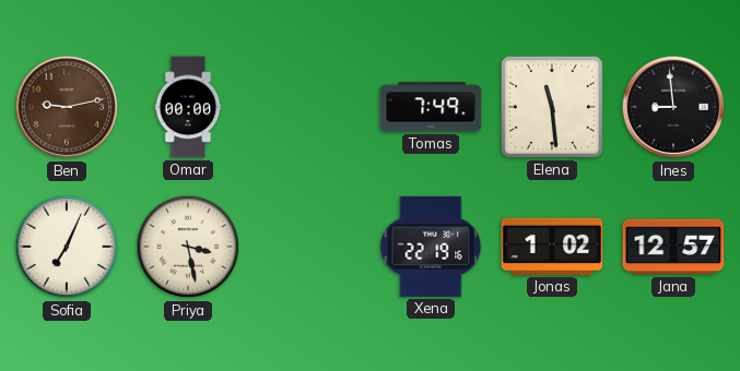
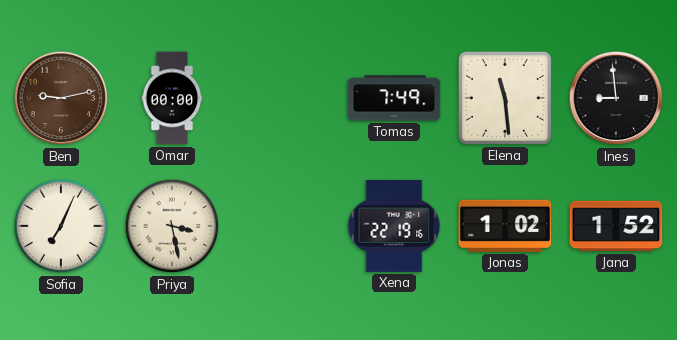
Jana: 12:57 -> 1:52 (616, 226)
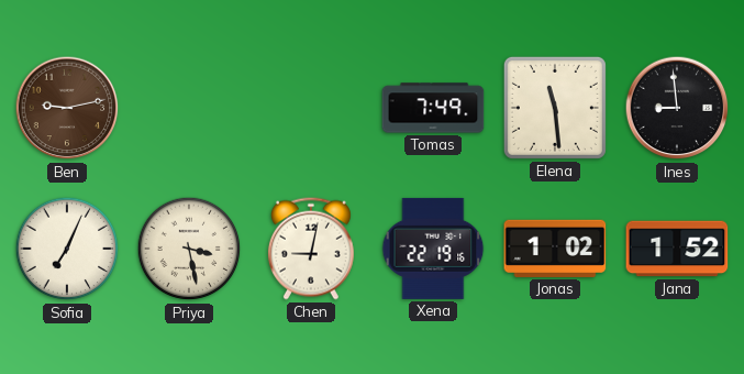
Omar: 00:00 -> none (172, 98)
Chen: none -> 9:02 (311, 249)
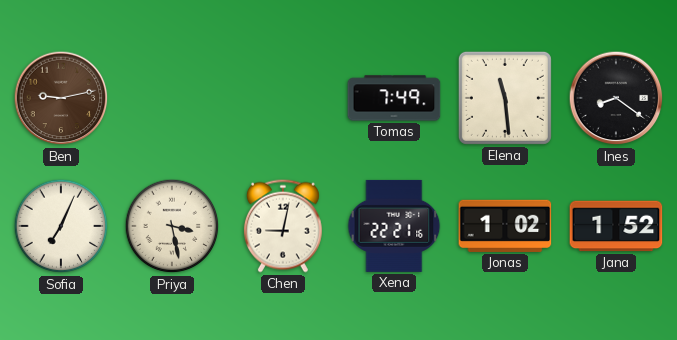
Ines: 8:59 -> 8:21 (616, 98)
Xena: 22:19 -> 22:21 (394, 226)
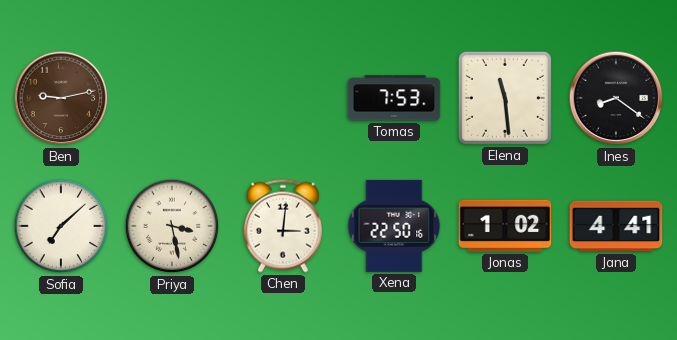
Tomas: 7:49 -> 7:53 (394, 98)
Sofia: 7:04 -> 7:08 (61, 226)
Chen: 9:02 -> 3:01 (283, 226)
Xena: 22:21 -> 22:50 (394, 226)
Jana: 1:52 -> 4:41 (616, 226)
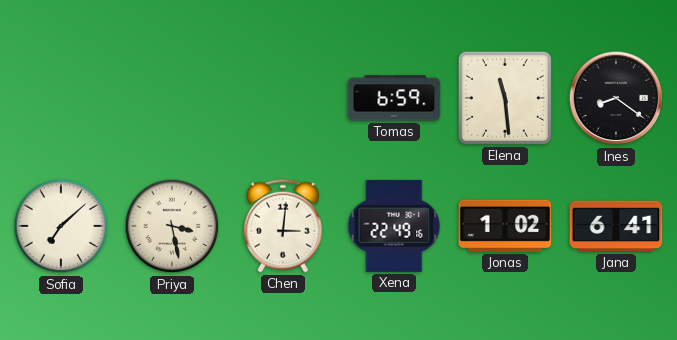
Ben: 9:13 -> none (61, 98)
Tomas: 7:53 -> 6:59 (394, 98)
Xena: 22:50 -> 22:49 (394, 226)
Jana: 4:41 -> 6:41 (616, 226)
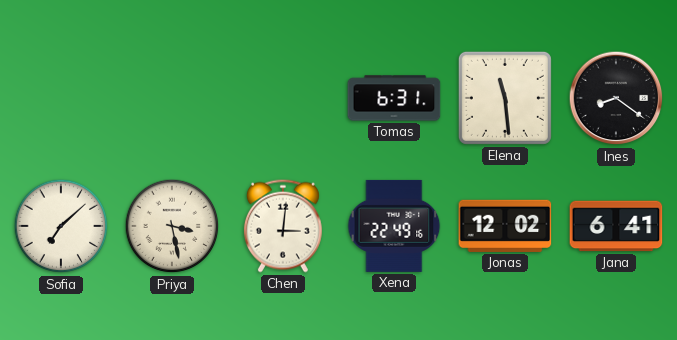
Tomas: 6:59 -> 6:31 (394, 98)
Jonas: 1:02 -> 12:02 (505, 226)
